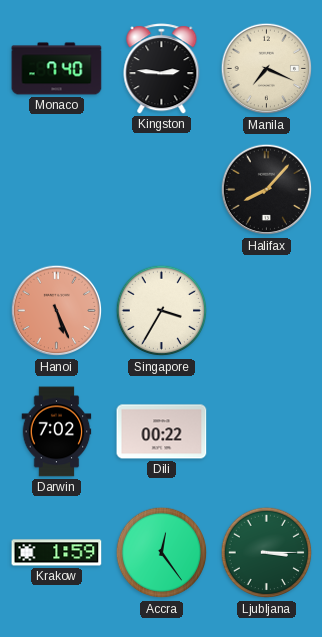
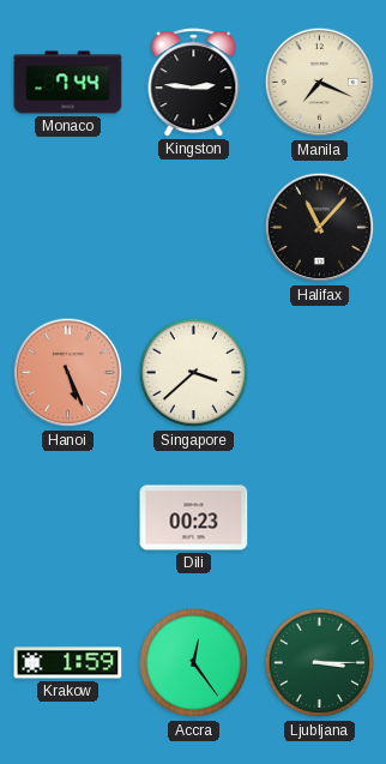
Monaco: 7:40 -> 7:44 (68, 83)
Halifax: 8:07 -> 11:07 (320, 228)
Singapore: 3:35 -> 3:38 (194, 373)
Darwin: 7:02 -> none (57, 432)
Dili: 00:22 -> 00:23 (194, 518)
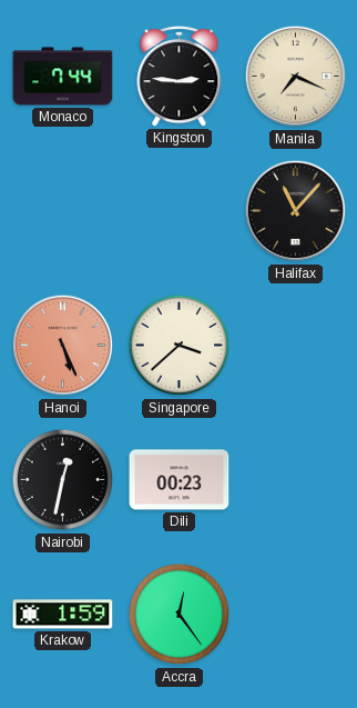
Nairobi: none -> 12:32 (63, 480)
Ljubljana: 3:15 -> none (320, 663)
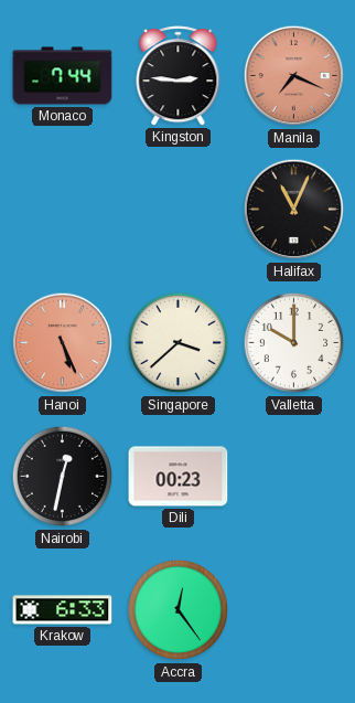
Manila dial: cream -> salmon (294, 76)
Halifax: 11:07 -> 11:04 (294, 210)
Valletta: none -> 10:00 (294, 343)
Krakow: 1:59 -> 6:33 (63, 610)
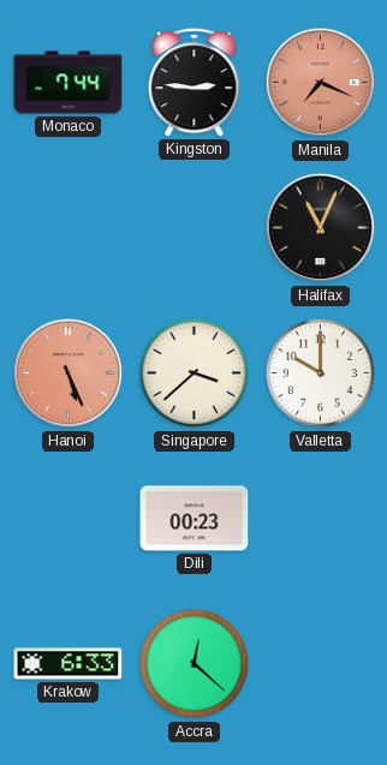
Nairobi: 12:32 -> none (63, 477)
Accra: 12:24 -> 12:22 (195, 664)
